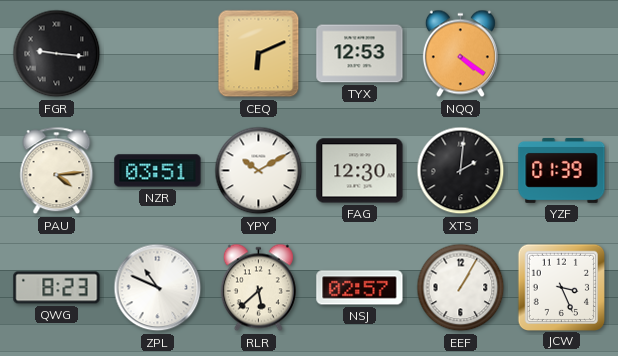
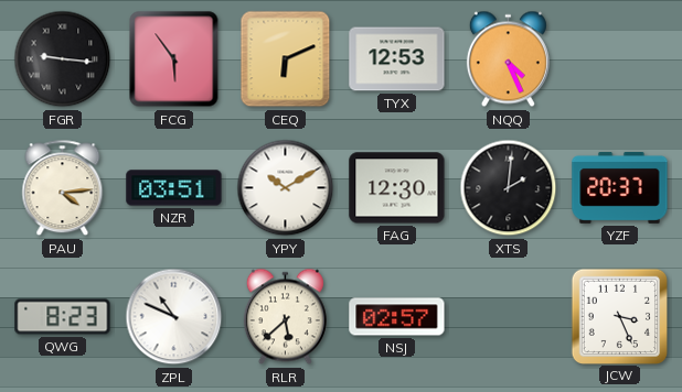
FCG: none -> 5:54 (174, 59)
NQQ: 4:21 -> 4:26 (508, 59)
YZF: 01:39 -> 20:37 (620, 187)
EEF: 1:05 -> none (461, 288)
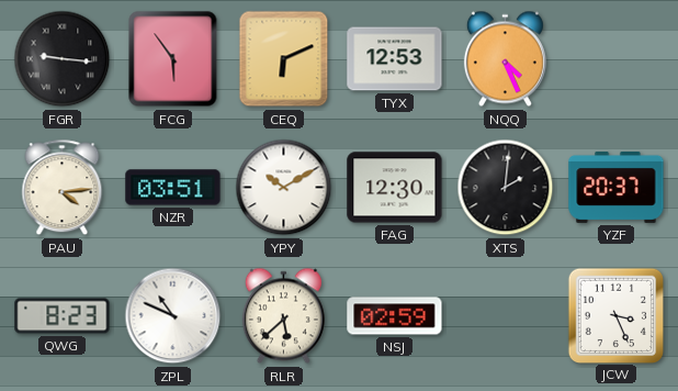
NSJ: 02:57 -> 02:59 (395, 316)
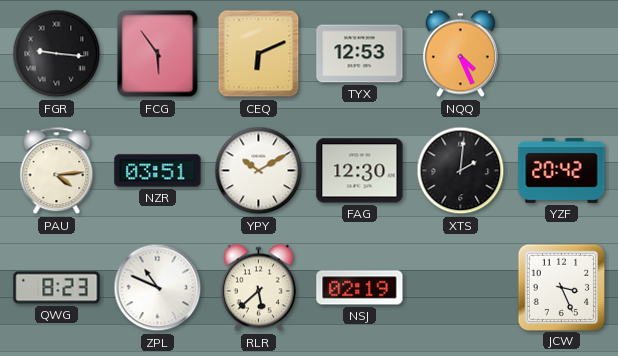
YZF: 20:37 -> 20:42 (562, 170)
NSJ: 02:59 -> 02:19 (360, 288)
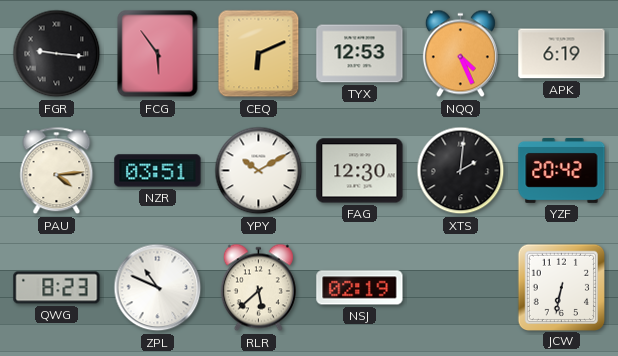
APK: none -> 6:19 (562, 54)
JCW: 3:26 -> 6:32 (561, 287)
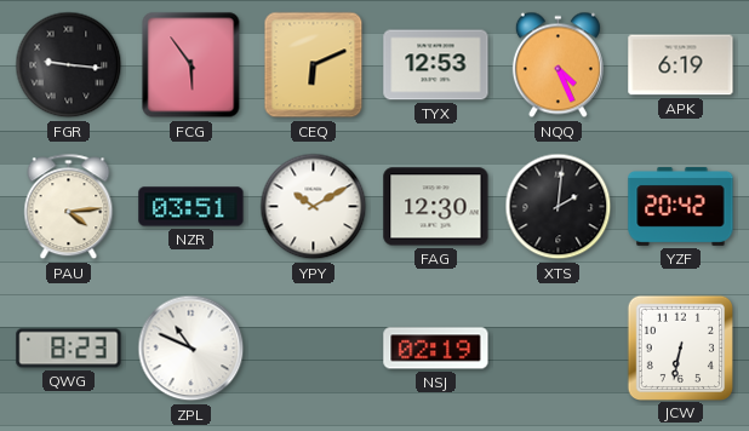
RLR: 5:38 -> none (258, 288)
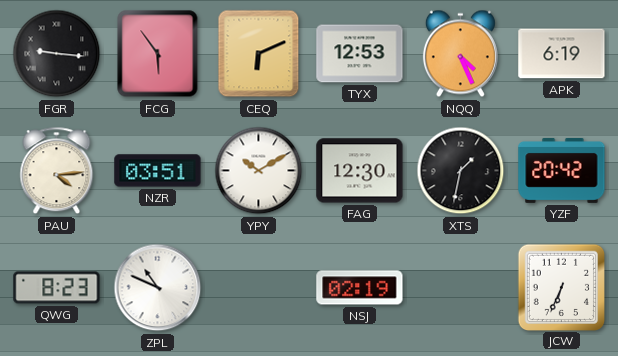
XTS: 2:01 -> 1:32 (461, 171)
JCW: 6:32 -> 6:34 (561, 287)
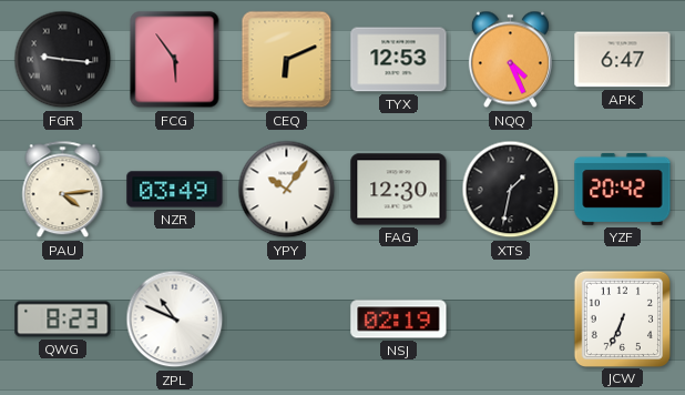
APK: 6:19 -> 6:47 (623, 60)
NZR: 03:51 -> 03:49 (175, 190)
YPY: 10:10 -> 10:06 (287, 190)
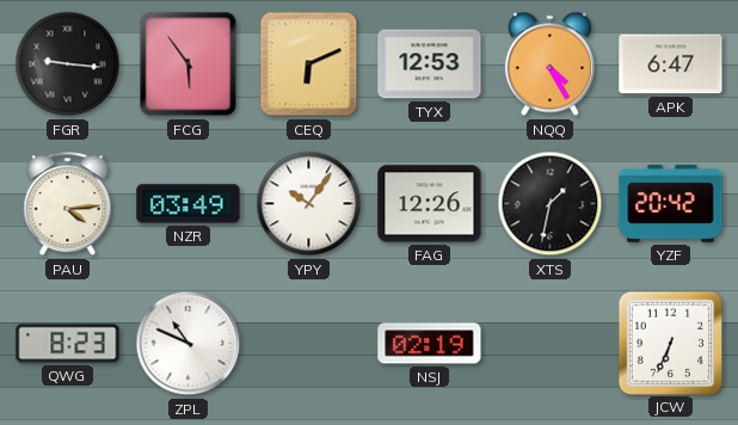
NQQ: 4:26 -> 4:25 (549, 64)
FAG: 12:30 -> 12:26 (430, 204)
